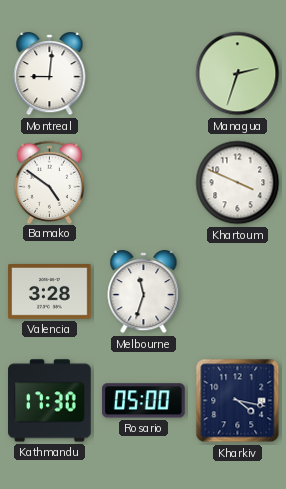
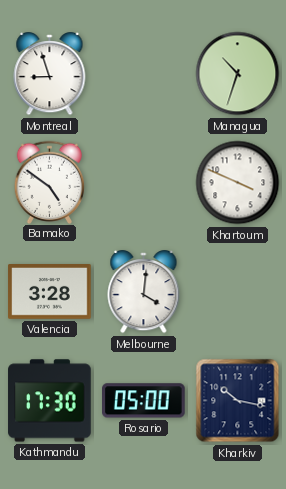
Montreal: 9:01 -> 8:57 (50, 75)
Managua: 2:33 -> 10:33 (238, 74)
Melbourne: 11:33 -> 4:01 (144, 293)
Kharkiv: 4:17 -> 10:17 (238, 401)
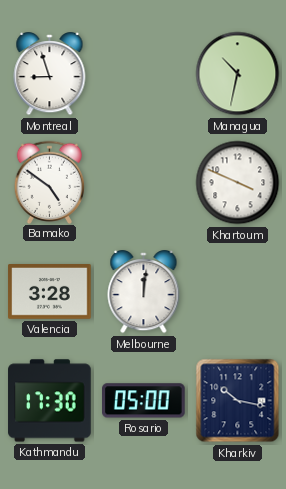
Managua: 10:33 -> 10:32 (238, 74)
Melbourne: 4:01 -> 12:01 (144, 293)
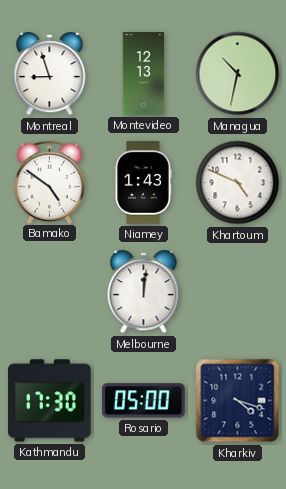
Montevideo: none -> 12:13 (144, 74)
Niamey: none -> 1:43 (143, 183)
Khartoum: 3:49 -> 4:49 (238, 183)
Valencia: 3:28 -> none (50, 292)
Kharkiv: 10:17 -> 4:18 (238, 401)
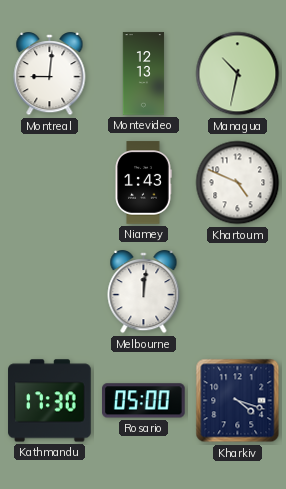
Montreal: 8:57 -> 9:01 (50, 75)
Bamako: 4:51 -> none (50, 182)
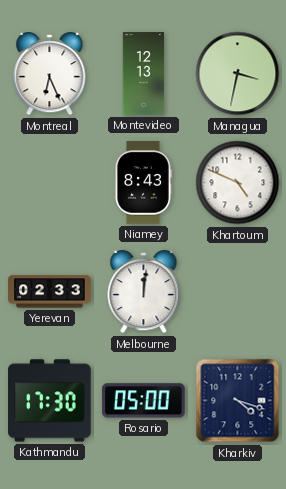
Montreal: 9:01 -> 6:26 (50, 75)
Managua: 10:32 -> 3:32 (238, 74)
Niamey: 1:43 -> 8:43 (143, 183)
Yerevan: none -> 02:33 (50, 292)
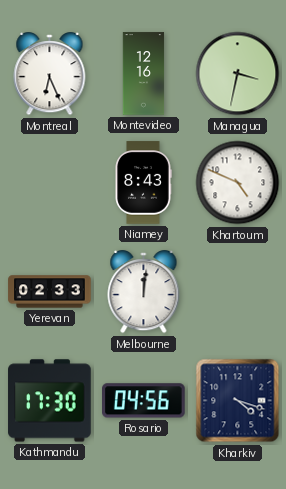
Montevideo: 12:13 -> 12:16 (144, 74)
Rosario: 05:00 -> 04:56 (144, 401)
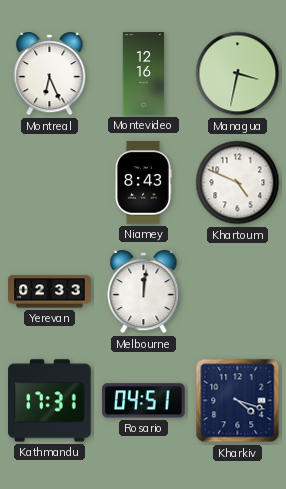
Kathmandu: 17:30 -> 17:31 (50, 401)
Rosario: 04:56 -> 04:51 (144, 401)
